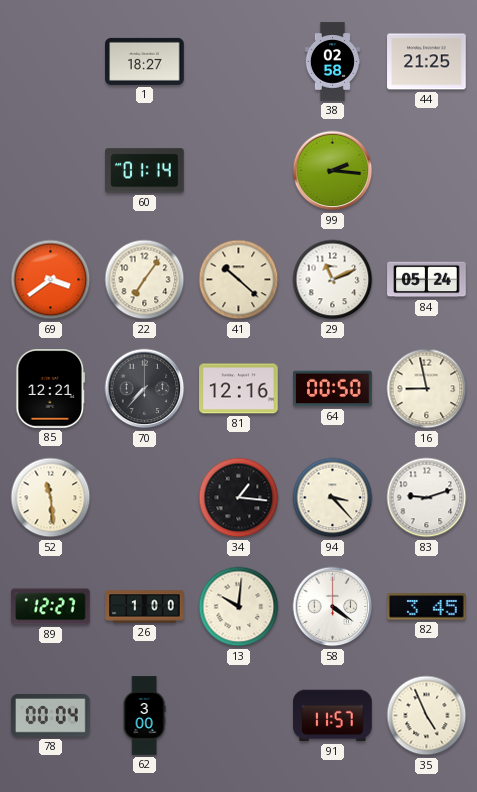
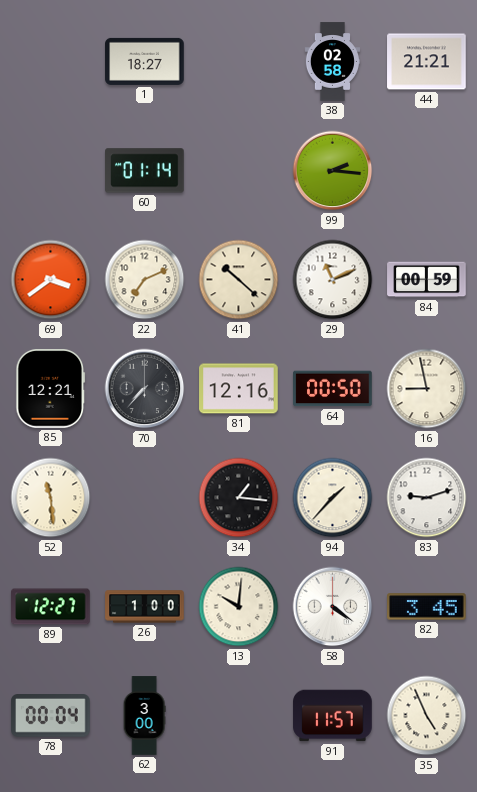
44: 21:25 -> 21:21 (427, 62)
22: 7:06 -> 7:11 (145, 280)
84: 05:24 -> 00:59 (427, 280)
94: 3:23 -> 1:37 (333, 498)
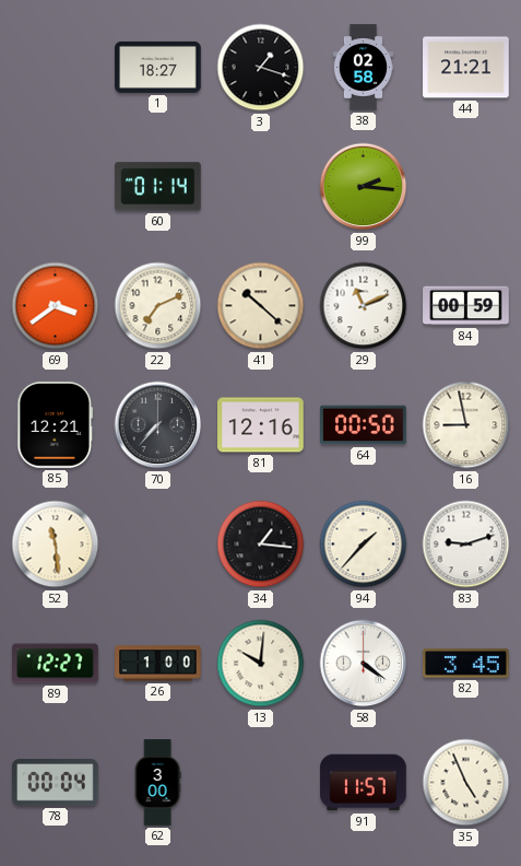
3: none -> 1:18 (261, 68)
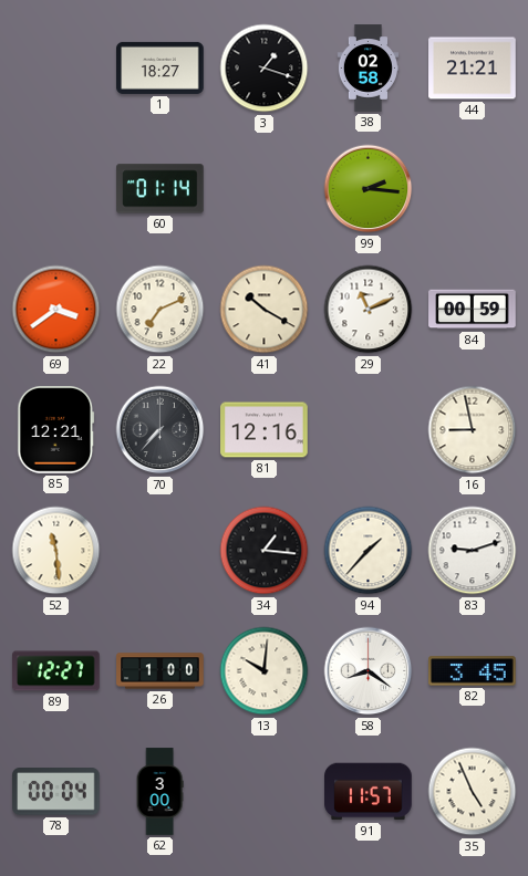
41: 10:22 -> 10:20 (265, 310)
64: 00:50 -> none (364, 425)
58: 4:21 -> 8:21 (369, 671)
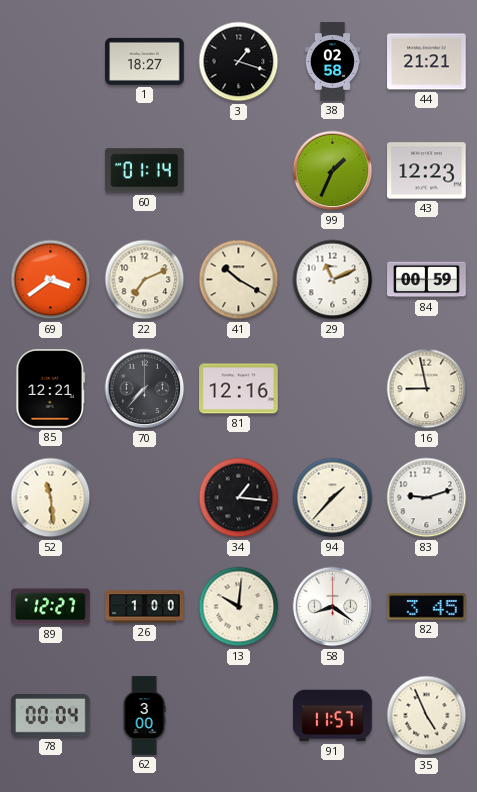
99: 2:16 -> 1:34 (333, 171)
43: none -> 12:23 (427, 171)
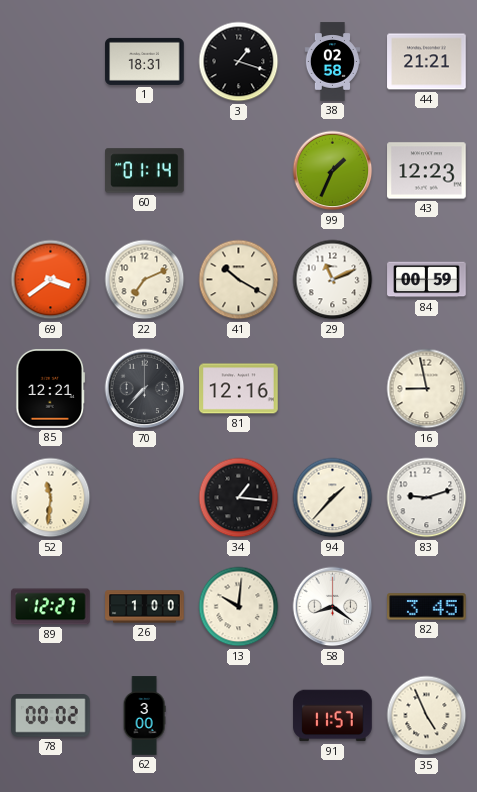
1: 18:27 -> 18:31 (145, 61)
52: 11:29 -> 11:31 (51, 498)
78: 00:04 -> 00:02 (51, 716)
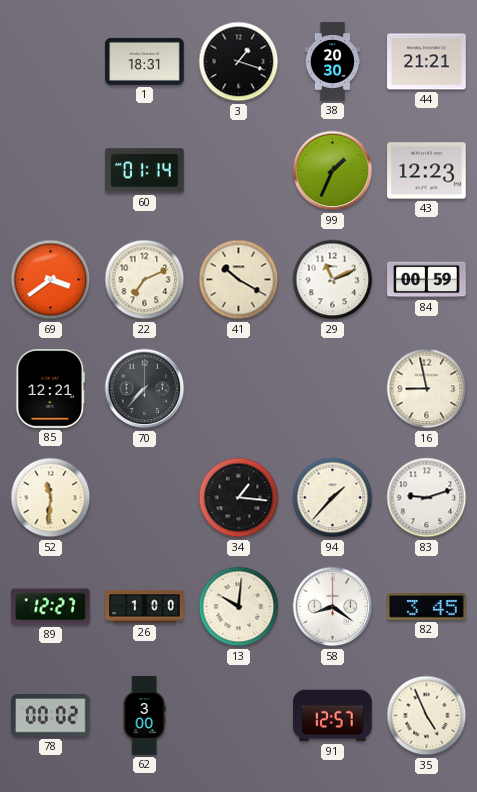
38: 02:58 -> 20:30 (332, 62)
81: 12:16 -> none (239, 389)
91: 11:57 -> 12:57 (333, 716)
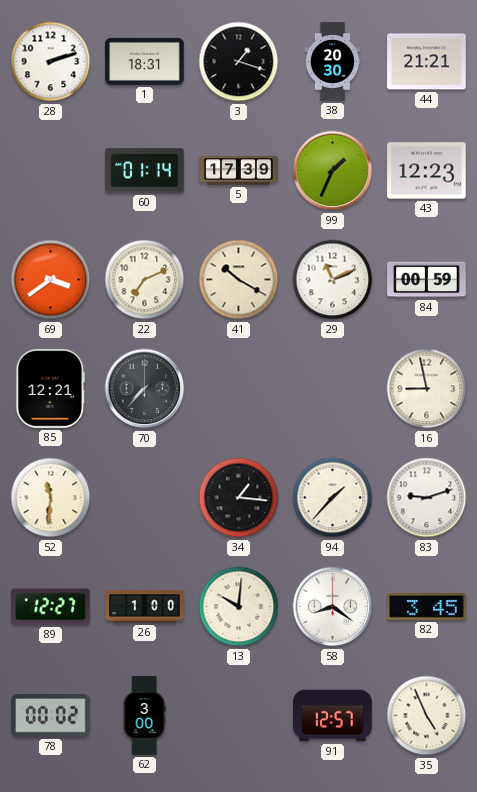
28: none -> 2:12 (51, 62)
5: none -> 17:39 (239, 171)
